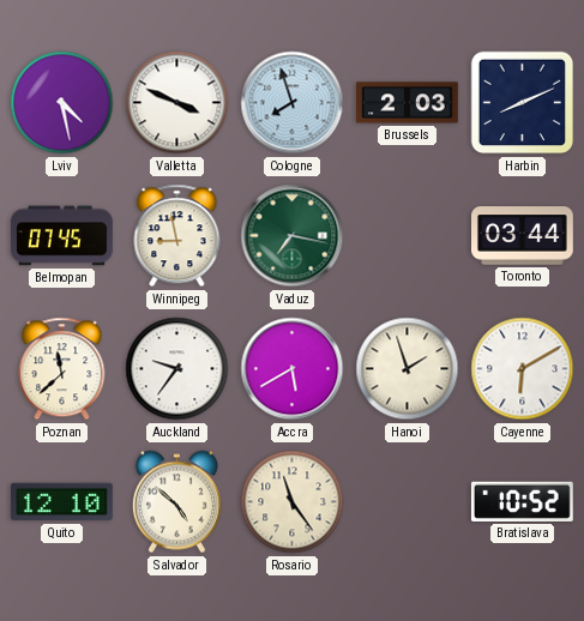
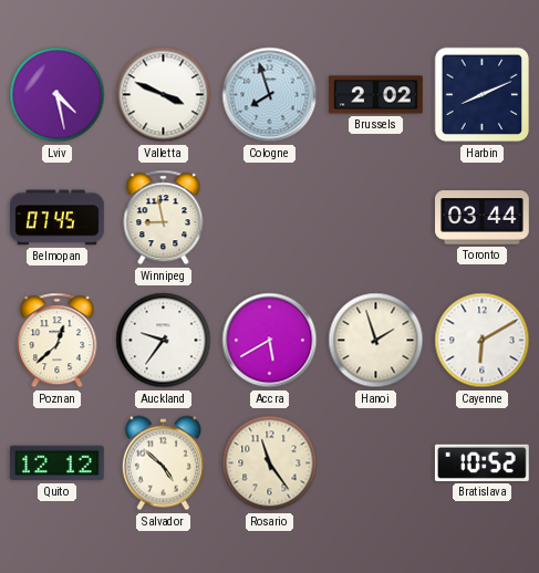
Brussels: 2:03 -> 2:02 (376, 95)
Vaduz: 7:17 -> none (293, 236)
Poznan: 11:38 -> 12:38 (58, 341)
Quito: 12:10 -> 12:12 (56, 463)
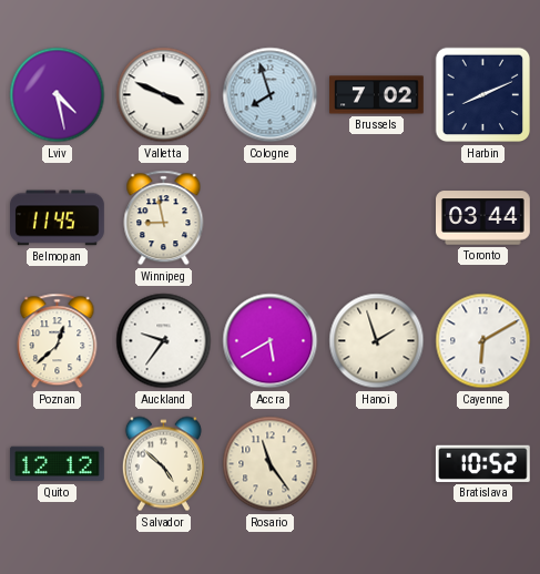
Brussels: 2:02 -> 7:02 (377, 95)
Belmopan: 07:45 -> 11:45 (58, 218)
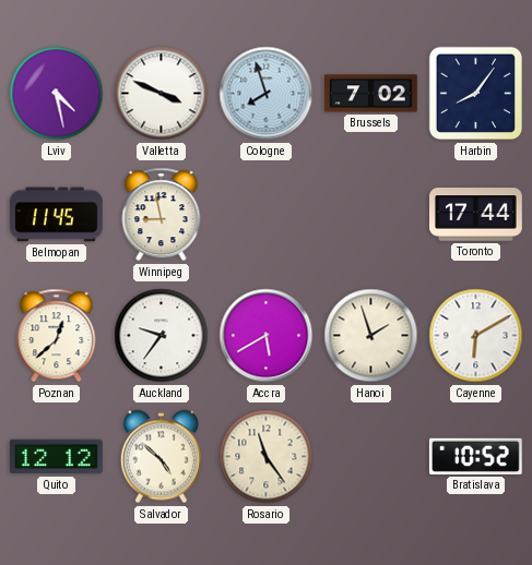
Harbin: 8:11 -> 8:06 (476, 94)
Toronto: 03:44 -> 17:44 (476, 215)
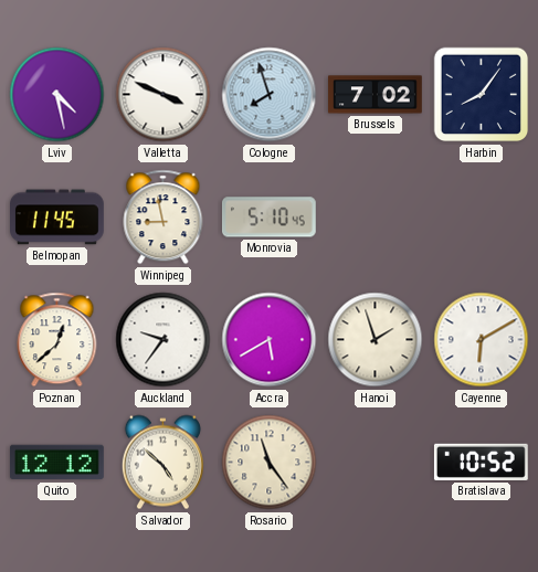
Monrovia: none -> 5:10 (268, 218)
Toronto: 17:44 -> none (476, 215)
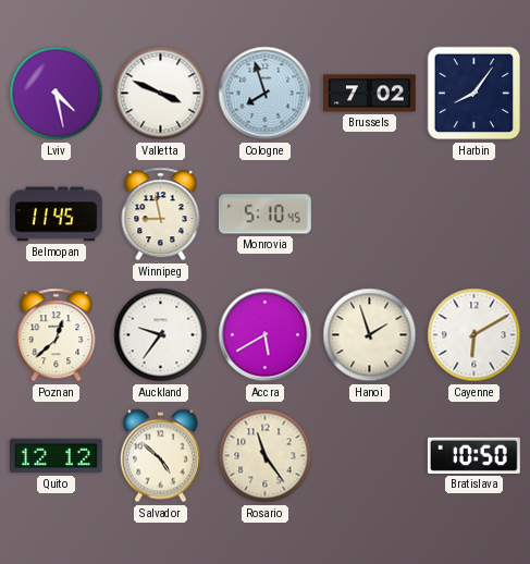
Bratislava: 10:52 -> 10:50 (473, 455)
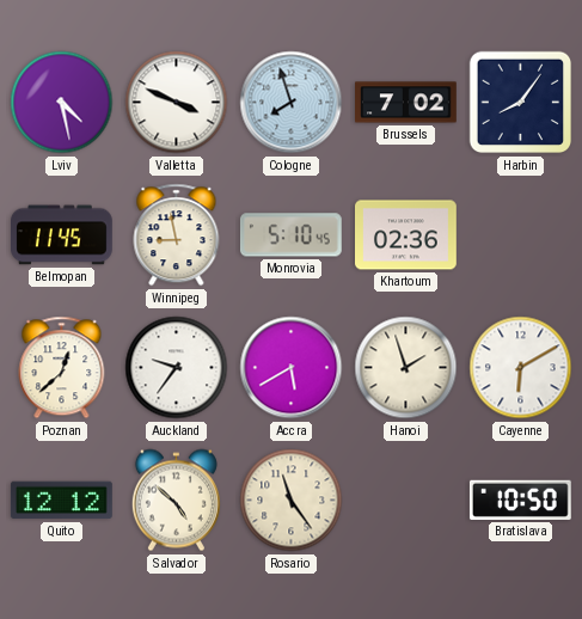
Khartoum: none -> 02:36 (406, 235)
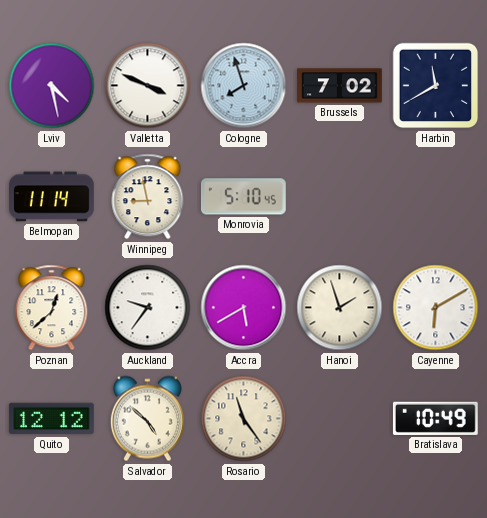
Harbin: 8:06 -> 11:40 (436, 86)
Belmopan: 11:45 -> 11:14 (52, 197)
Khartoum: 02:36 -> none (406, 235)
Bratislava: 10:50 -> 10:49 (435, 418)
